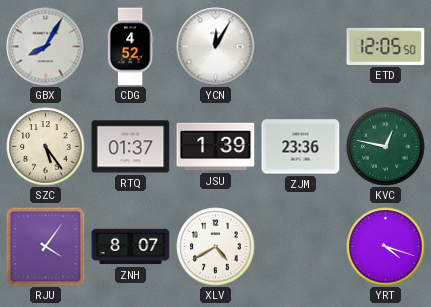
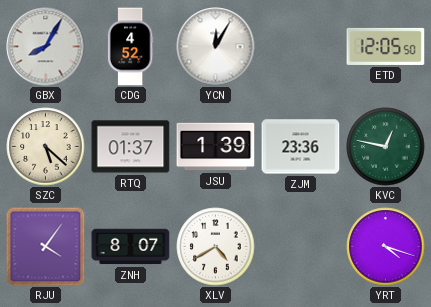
SZC: 5:24 -> 5:22 (46, 147)
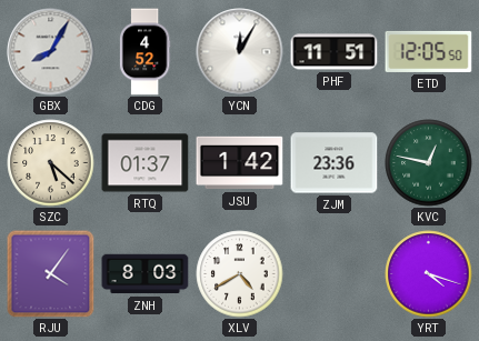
PHF: none -> 11:51 (335, 52)
JSU: 1:39 -> 1:42 (240, 163)
ZNH: 8:07 -> 8:03 (146, 274)
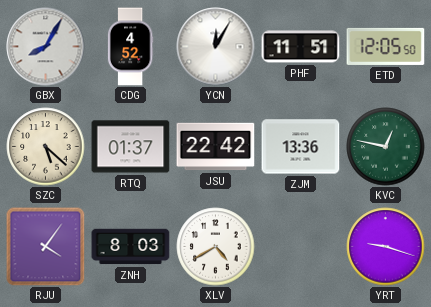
JSU: 1:42 -> 22:42 (216, 147)
ZJM: 23:36 -> 13:36 (301, 147)
YRT: 4:18 -> 9:18 (386, 247)
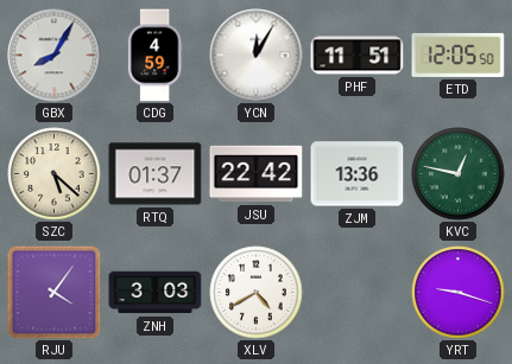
CDG: 4:52 -> 4:59 (154, 56)
ZNH: 8:03 -> 3:03 (156, 293)
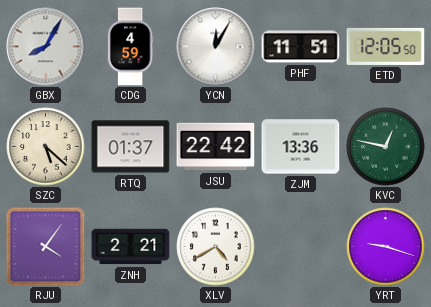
ZNH: 3:03 -> 2:21 (131, 247)
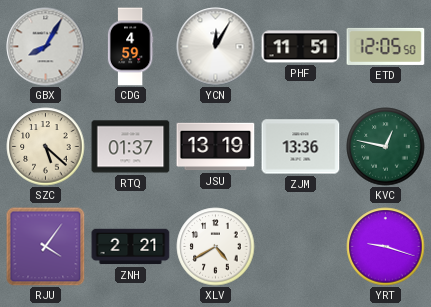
JSU: 22:42 -> 13:19 (216, 147)
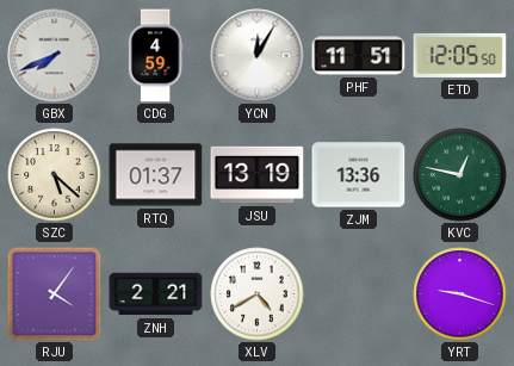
GBX: 8:05 -> 7:41 (55, 56)
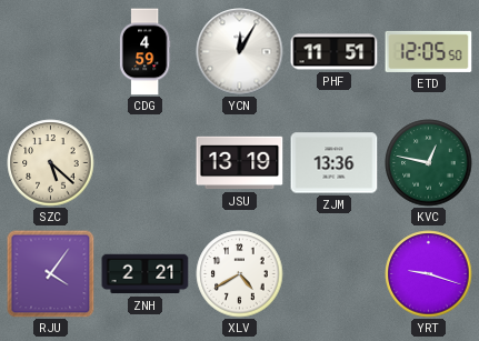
GBX: 7:41 -> none (55, 56)
RTQ: 01:37 -> none (156, 175)
